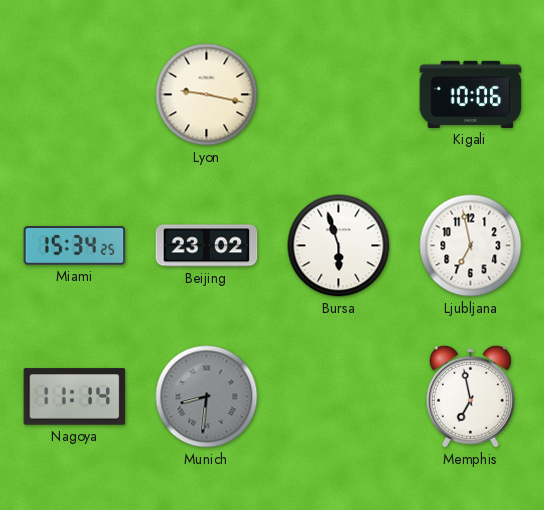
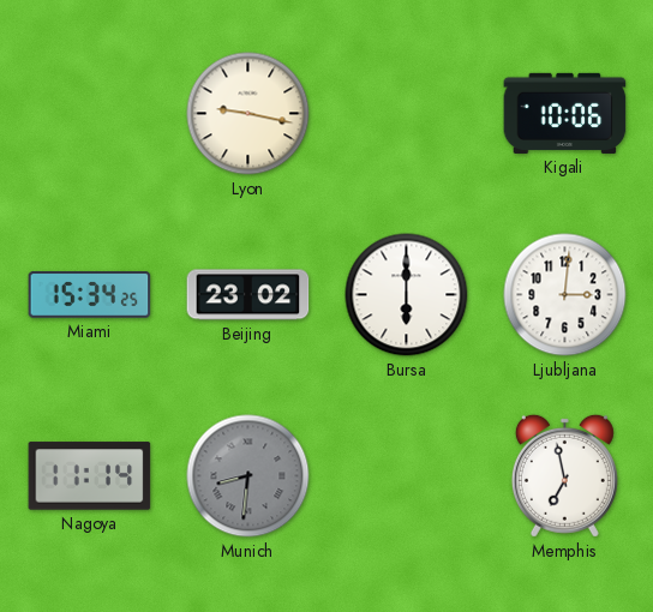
Bursa: 5:57 -> 6:00 (407, 295)
Ljubljana: 6:58 -> 3:01 (565, 295)
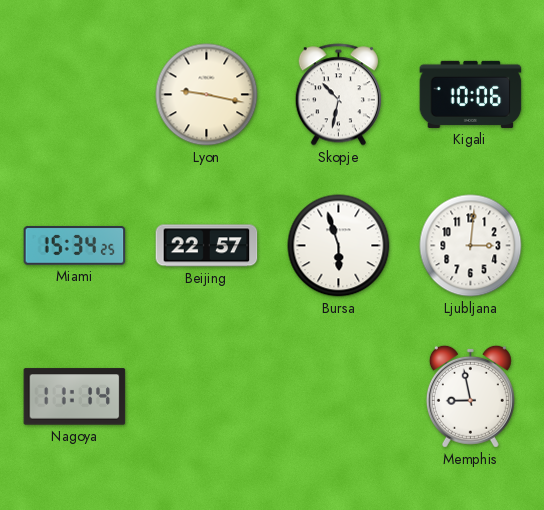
Skopje: none -> 10:32 (338, 95)
Beijing: 23:02 -> 22:57 (207, 246)
Bursa: 6:00 -> 5:57 (339, 246)
Munich: 8:31 -> none (248, 476)
Memphis: 6:58 -> 8:58 (470, 396)
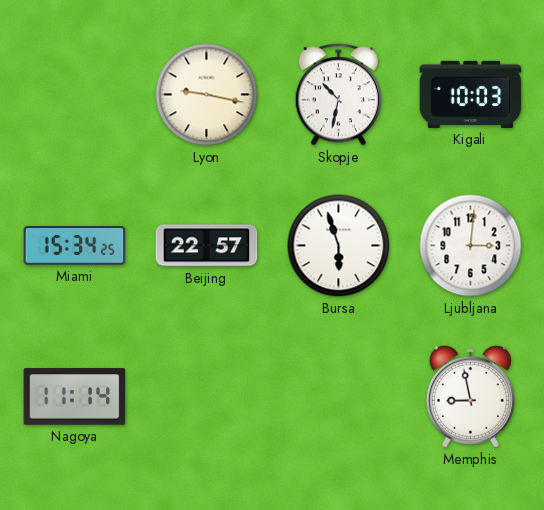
Kigali: 10:06 -> 10:03 (471, 94)
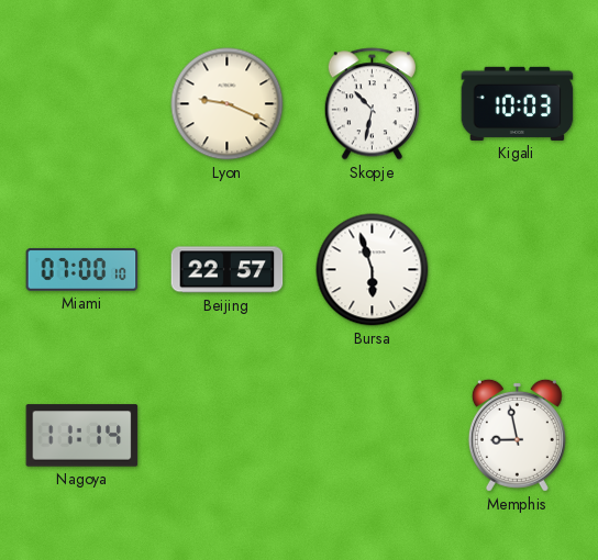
Lyon: 9:17 -> 9:19 (228, 104)
Miami: 15:34 -> 07:00 (82, 270)
Ljubljana: 3:01 -> none (471, 246)
